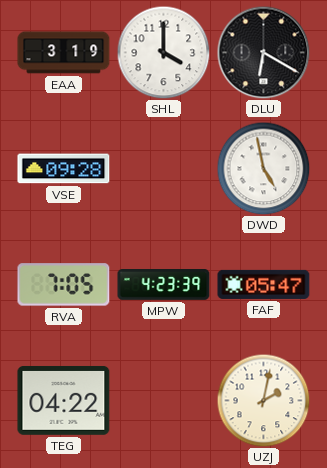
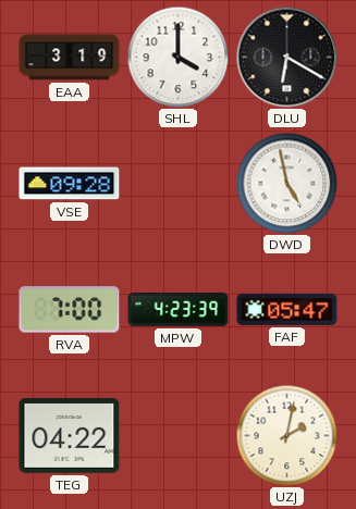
RVA: 7:05 -> 7:00 (70, 310)
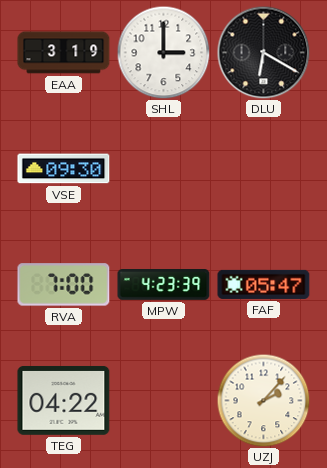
SHL: 4:00 -> 3:00 (163, 52)
VSE: 09:28 -> 09:30 (64, 169)
DWD: 4:58 -> none (286, 183)
UZJ: 2:02 -> 2:07 (263, 400)
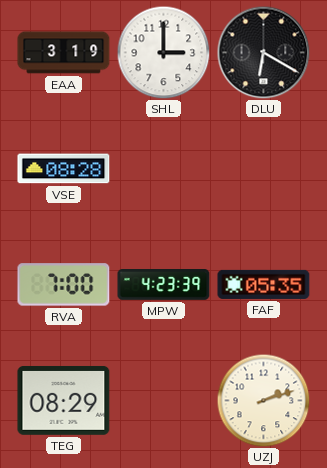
VSE: 09:30 -> 08:28 (64, 169)
FAF: 05:47 -> 05:35 (264, 284)
TEG: 04:22 -> 08:29 (64, 400)
UZJ: 2:07 -> 2:12 (263, 400)
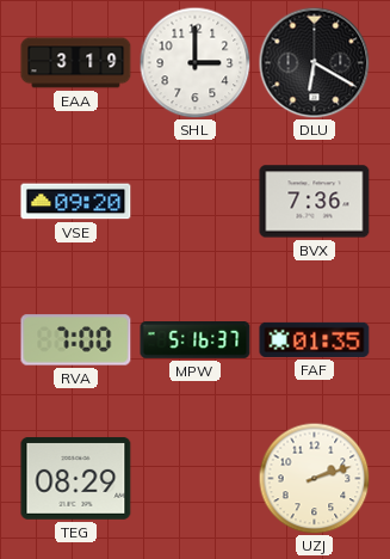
VSE: 08:28 -> 09:20 (76, 202)
BVX: none -> 7:36 (315, 202)
MPW: 4:23 -> 5:16 (196, 340)
FAF: 05:35 -> 01:35 (315, 339)
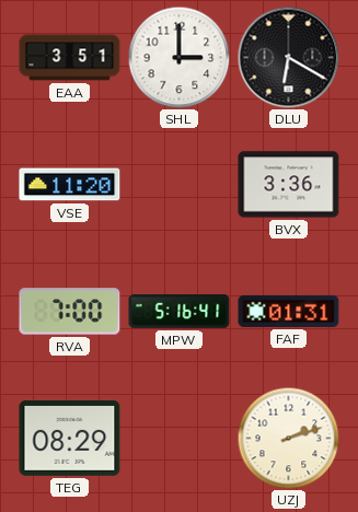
EAA: 3:19 -> 3:51 (70, 58)
VSE: 09:20 -> 11:20 (70, 185)
BVX: 7:36 -> 3:36 (289, 185)
MPW: 5:16:37 -> 5:16:41 (180, 312)
FAF: 01:35 -> 01:31 (289, 311)
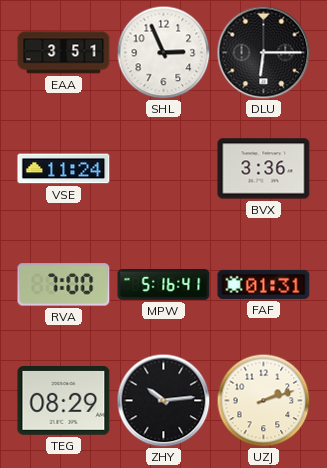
SHL: 3:00 -> 2:56 (163, 52)
DLU: 6:20 -> 6:15 (263, 52)
VSE: 11:20 -> 11:24 (64, 169)
ZHY: none -> 10:14 (163, 400)
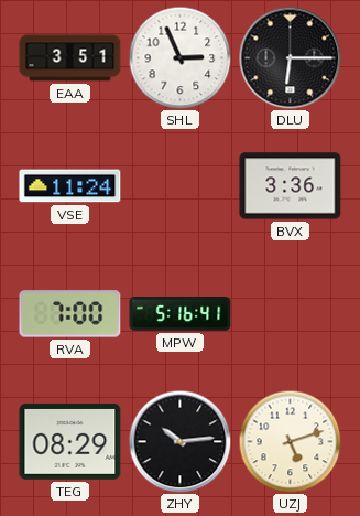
FAF: 01:31 -> none (264, 284)
UZJ: 2:12 -> 5:12 (290, 441)
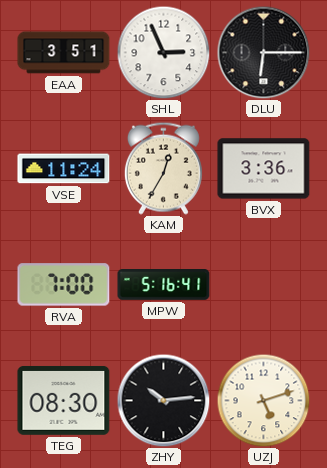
KAM: none -> 12:35 (163, 168)
TEG: 08:29 -> 08:30 (64, 400)
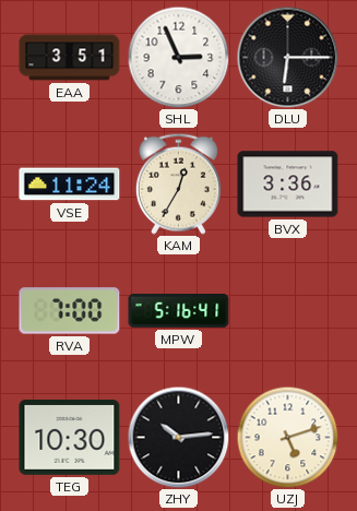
TEG: 08:30 -> 10:30 (70, 437)
